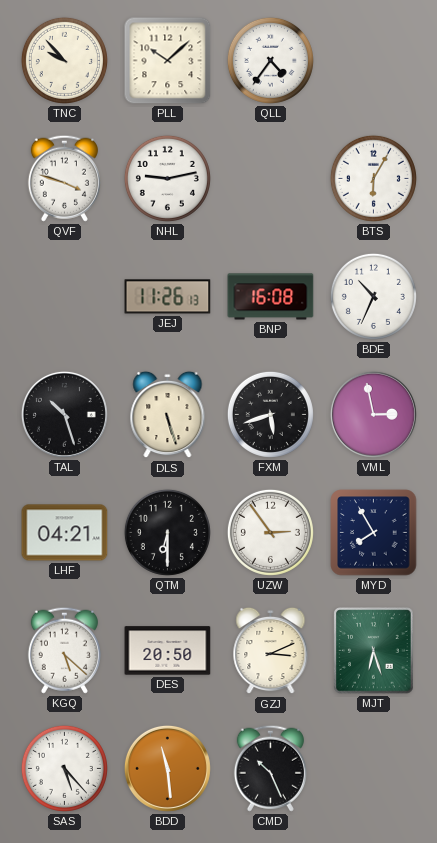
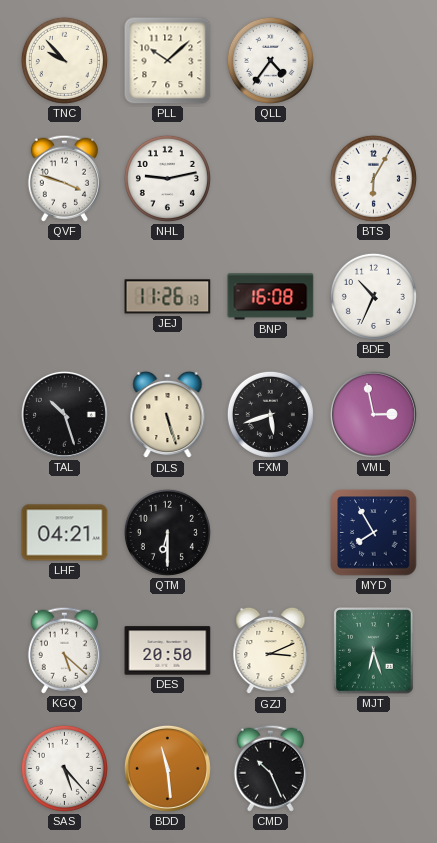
UZW: 2:54 -> none (270, 532)
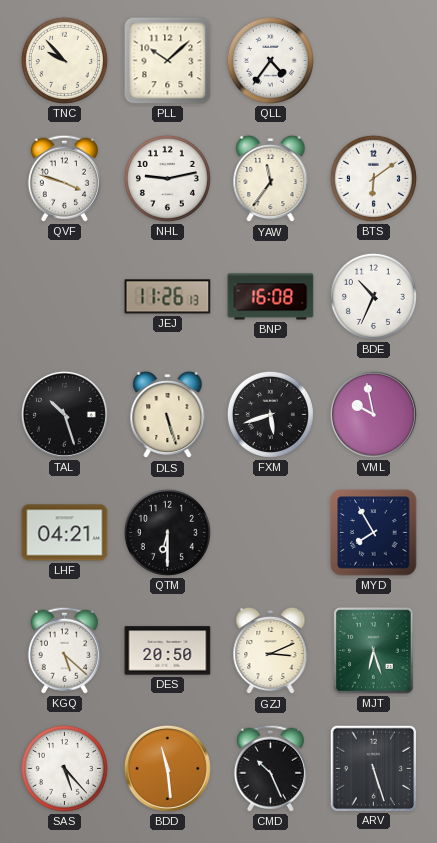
YAW: none -> 11:36 (271, 179)
BTS: 6:05 -> 6:09 (373, 178)
VML: 2:58 -> 9:58 (373, 414)
ARV: none -> 5:27 (373, 768)
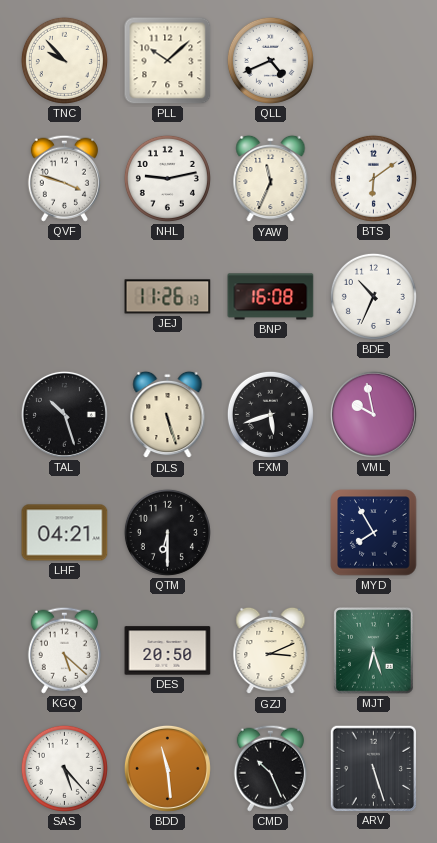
QLL: 4:36 -> 4:41 (270, 60)
YAW: 11:36 -> 11:34 (271, 179)
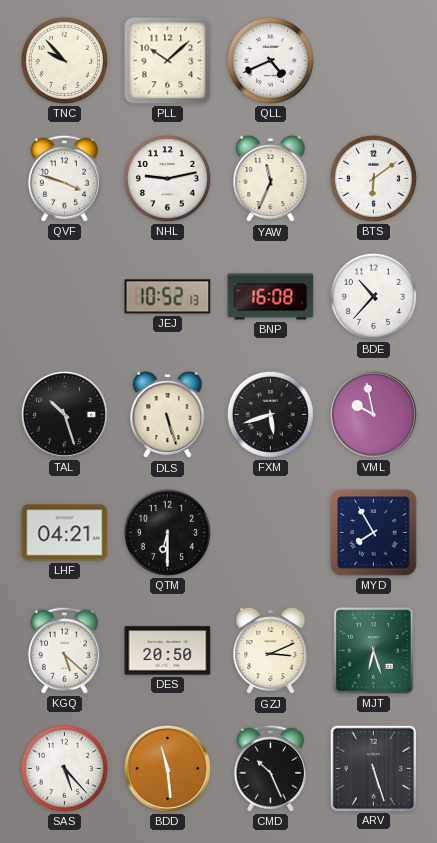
JEJ: 11:26 -> 10:52 (168, 297)
BDE: 10:34 -> 10:37 (373, 296)
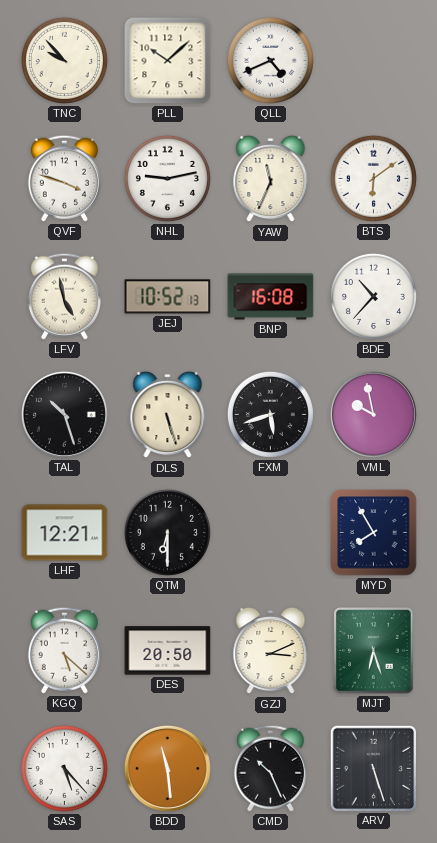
LFV: none -> 4:58 (64, 296)
LHF: 04:21 -> 12:21 (65, 533)
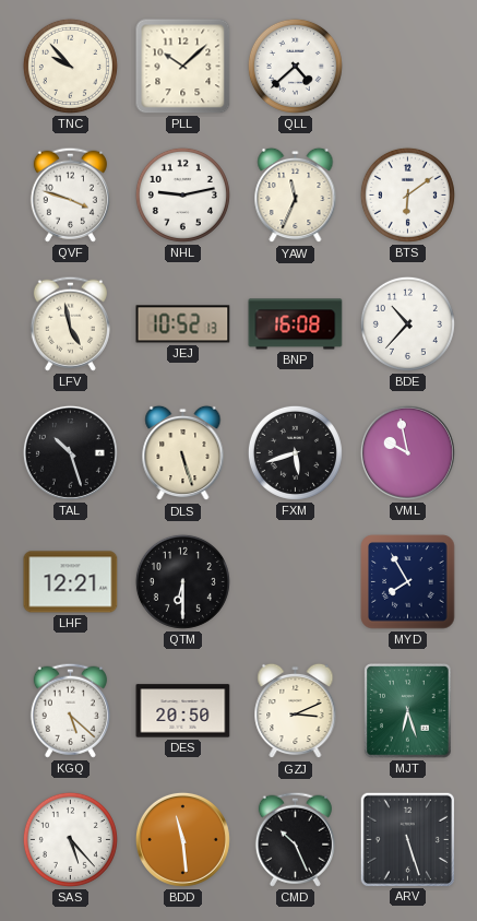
QLL: 4:41 -> 4:38 (295, 66)
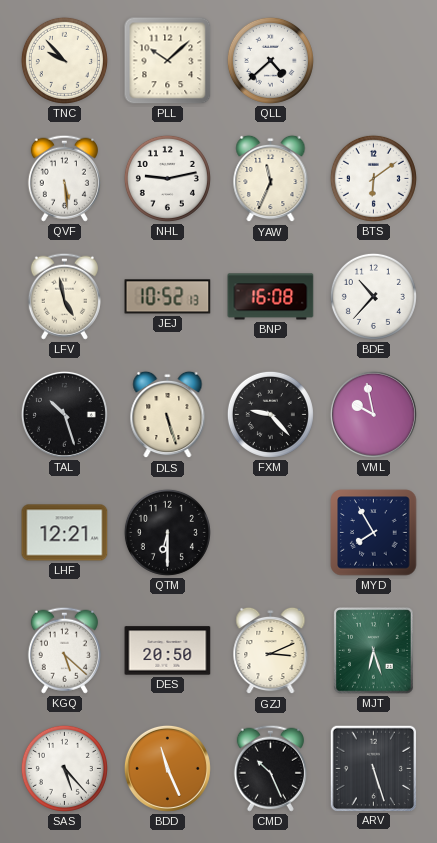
QVF: 3:48 -> 5:29 (64, 178)
FXM: 5:42 -> 9:23 (270, 414)
BDD: 11:29 -> 11:26 (167, 768)
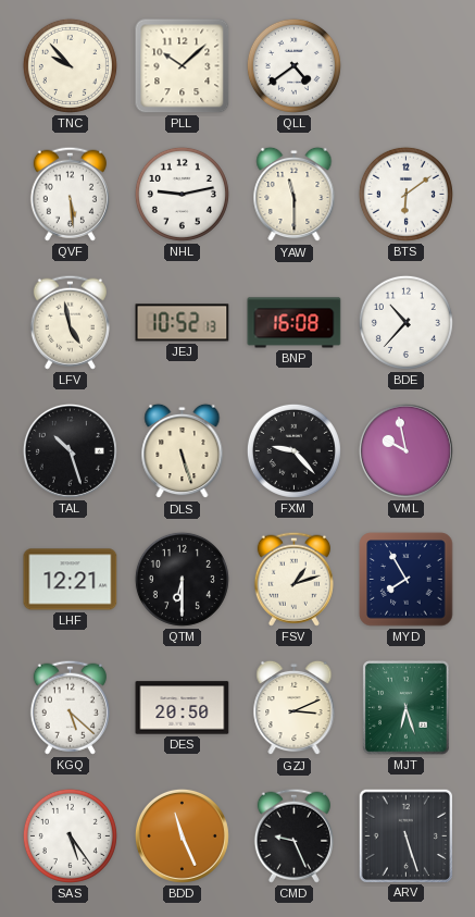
QLL: 4:38 -> 4:39 (293, 65)
YAW: 11:34 -> 11:30 (295, 195)
FSV: none -> 1:12 (293, 579)
SAS: 5:23 -> 5:24 (70, 835)
CMD: 10:26 -> 9:26 (293, 835)
